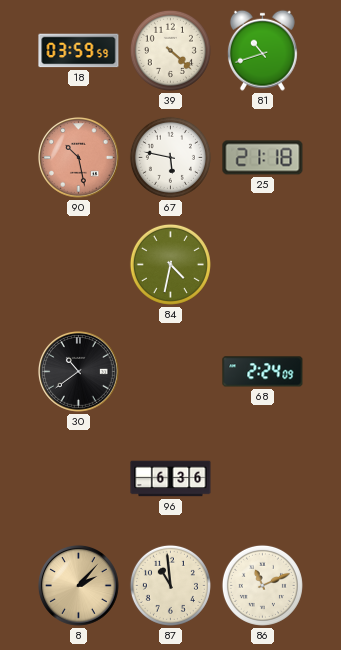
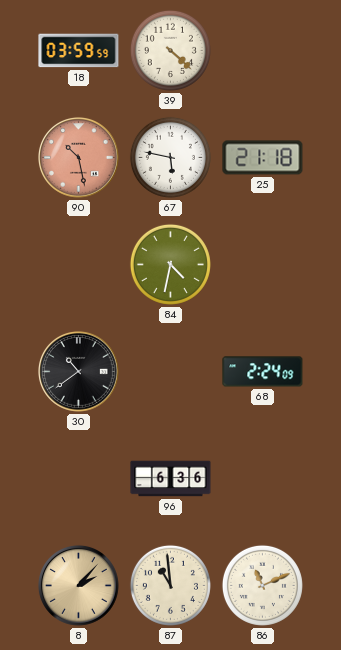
81: 10:42 -> none (262, 50)
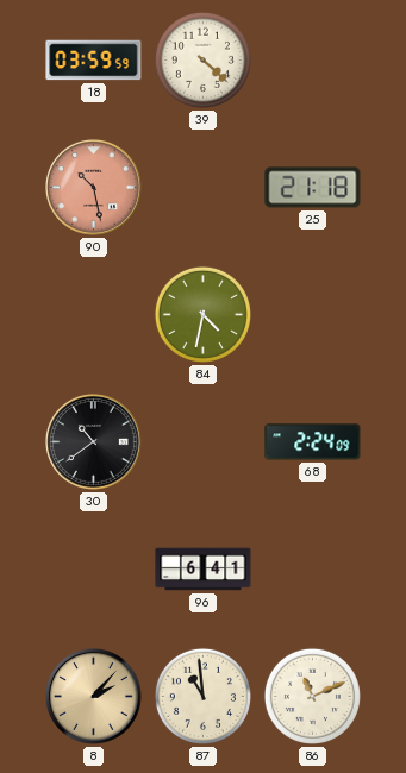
67: 5:47 -> none (170, 157)
96: 6:36 -> 6:41 (204, 570)
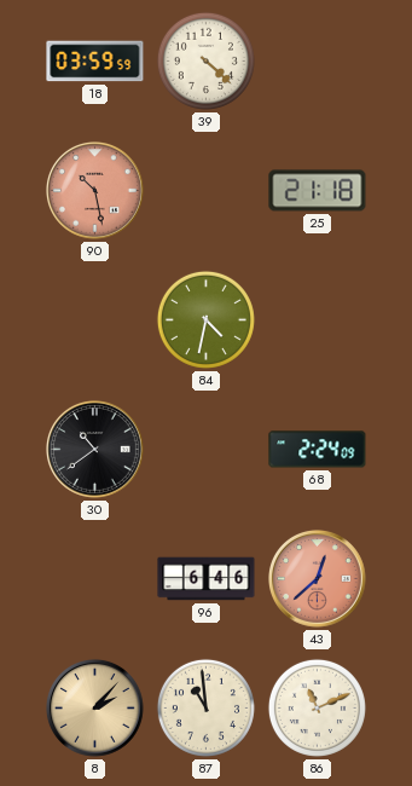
96: 6:41 -> 6:46 (207, 579)
43: none -> 12:38 (318, 579)
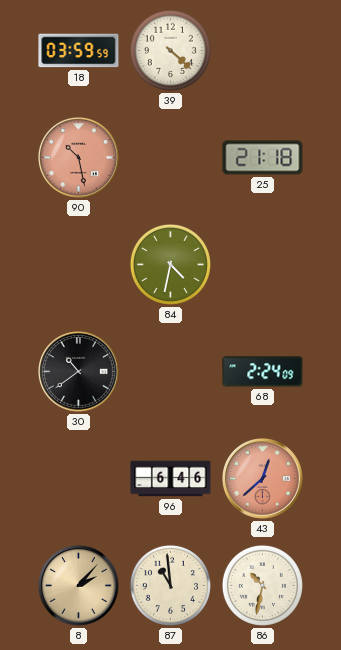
86: 11:11 -> 10:32 (262, 585)
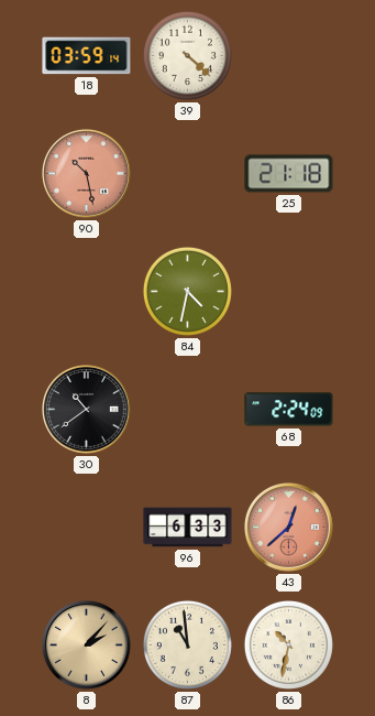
18: 03:59:59 -> 03:59:14 (87, 56)
96: 6:46 -> 6:33 (188, 528)
